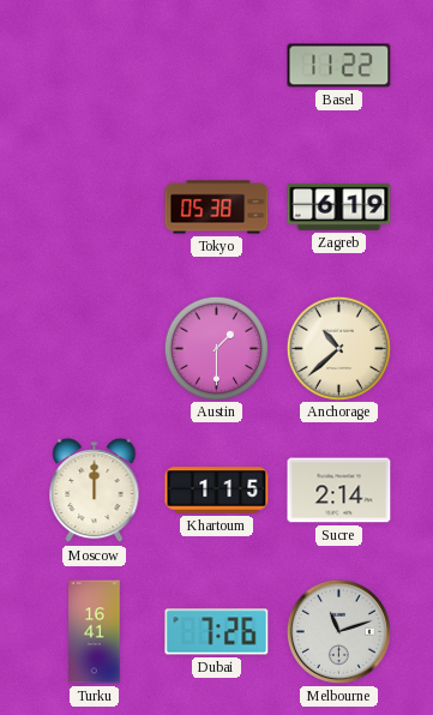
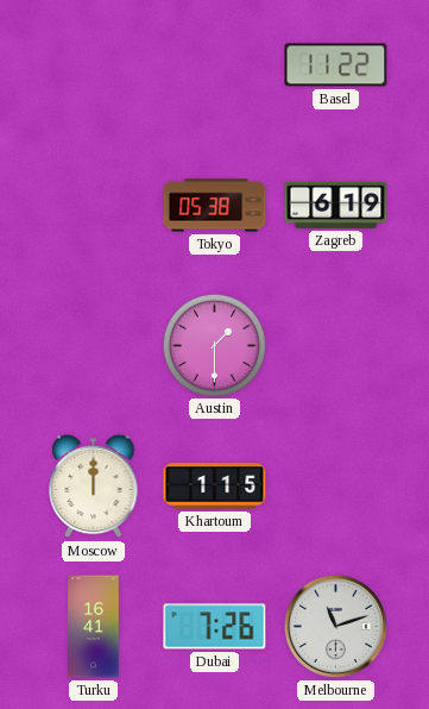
Anchorage: 10:38 -> none (338, 348)
Sucre: 2:14 -> none (339, 491)
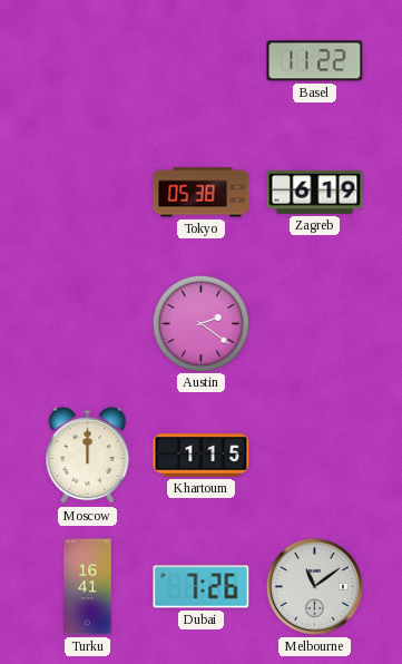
Austin: 1:30 -> 2:21 (200, 323)
Melbourne: 11:12 -> 11:09 (314, 586)
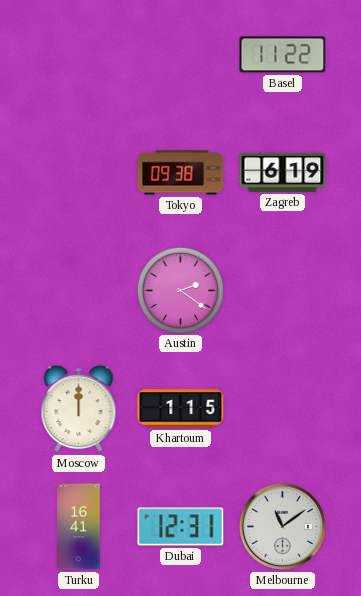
Tokyo: 05:38 -> 09:38 (181, 173)
Dubai: 7:26 -> 12:31 (181, 527)
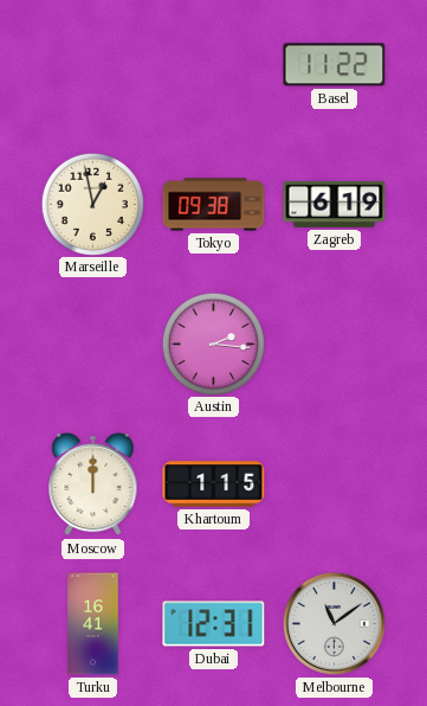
Marseille: none -> 12:58 (92, 204)
Austin: 2:21 -> 2:16 (213, 344)
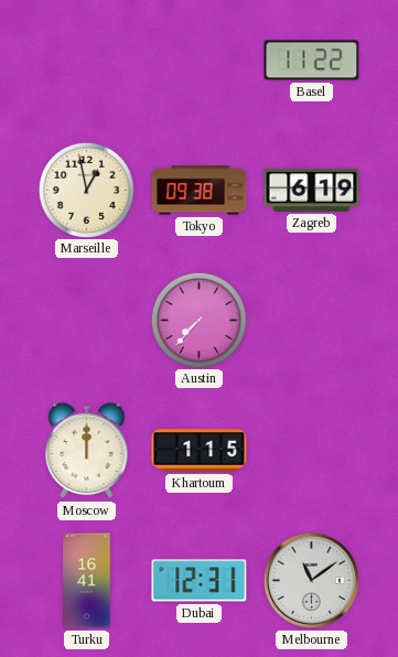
Austin: 2:16 -> 7:37 (198, 320)
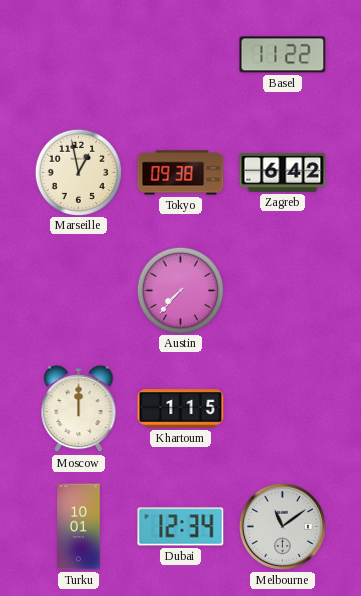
Zagreb: 6:19 -> 6:42 (283, 172)
Turku: 16:41 -> 10:01 (79, 527)
Dubai: 12:31 -> 12:34 (181, 527)
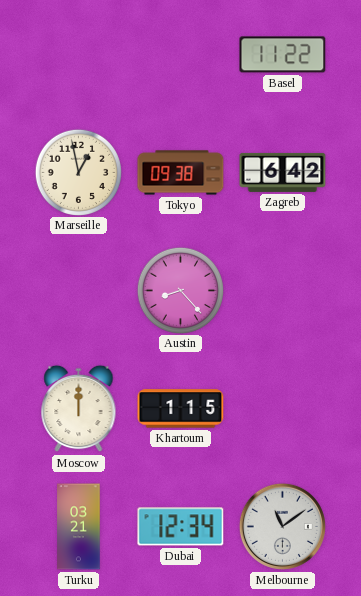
Austin: 7:37 -> 8:23 (180, 290)
Turku: 10:01 -> 03:21 (79, 527)
